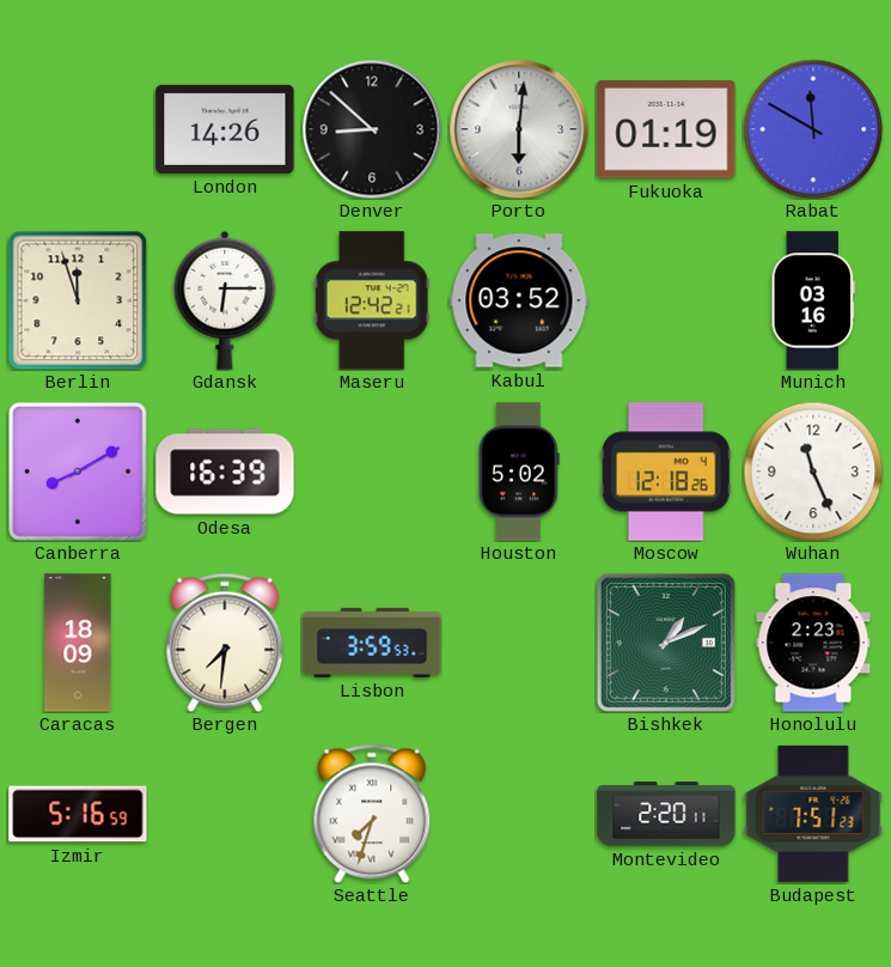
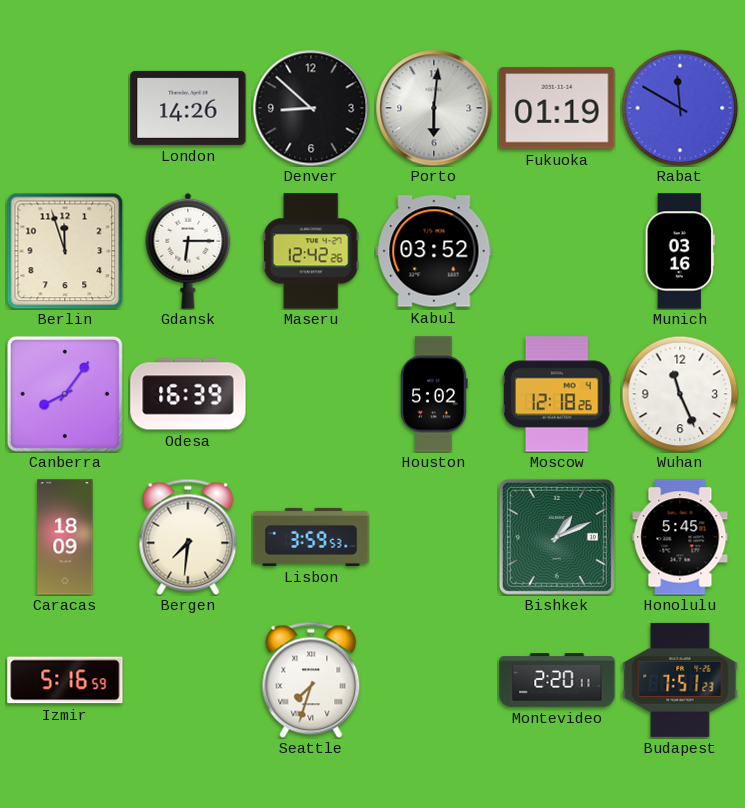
Maseru: 12:42:21 -> 12:42:26 (311, 251)
Canberra: 8:10 -> 8:06 (65, 394)
Honolulu: 2:23 -> 5:45 (680, 537)
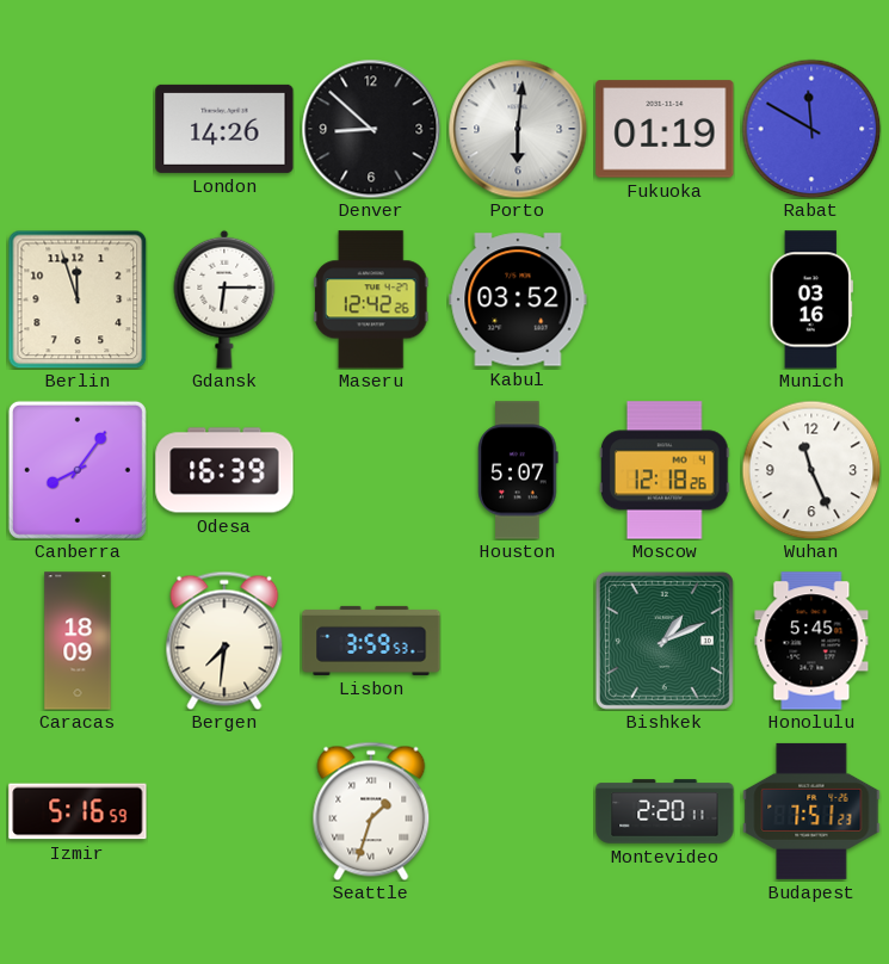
Houston: 5:02 -> 5:07 (518, 470)
Seattle: 7:33 -> 1:33 (371, 811)
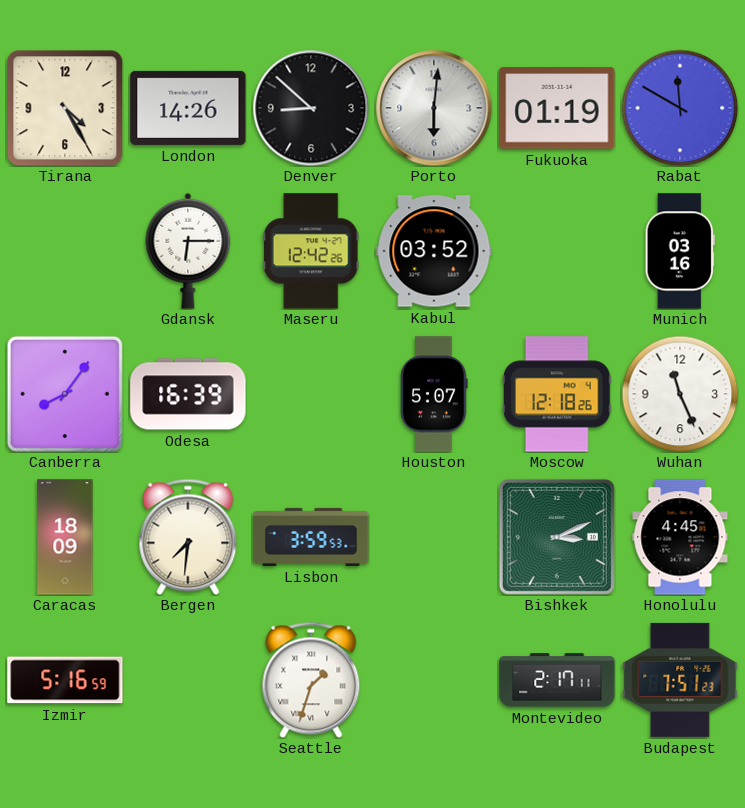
Tirana: none -> 4:25 (65, 108)
Berlin: 11:57 -> none (78, 299)
Bishkek: 1:11 -> 3:11 (557, 537)
Honolulu: 5:45 -> 4:45 (680, 537)
Montevideo: 2:20 -> 2:17 (557, 680)
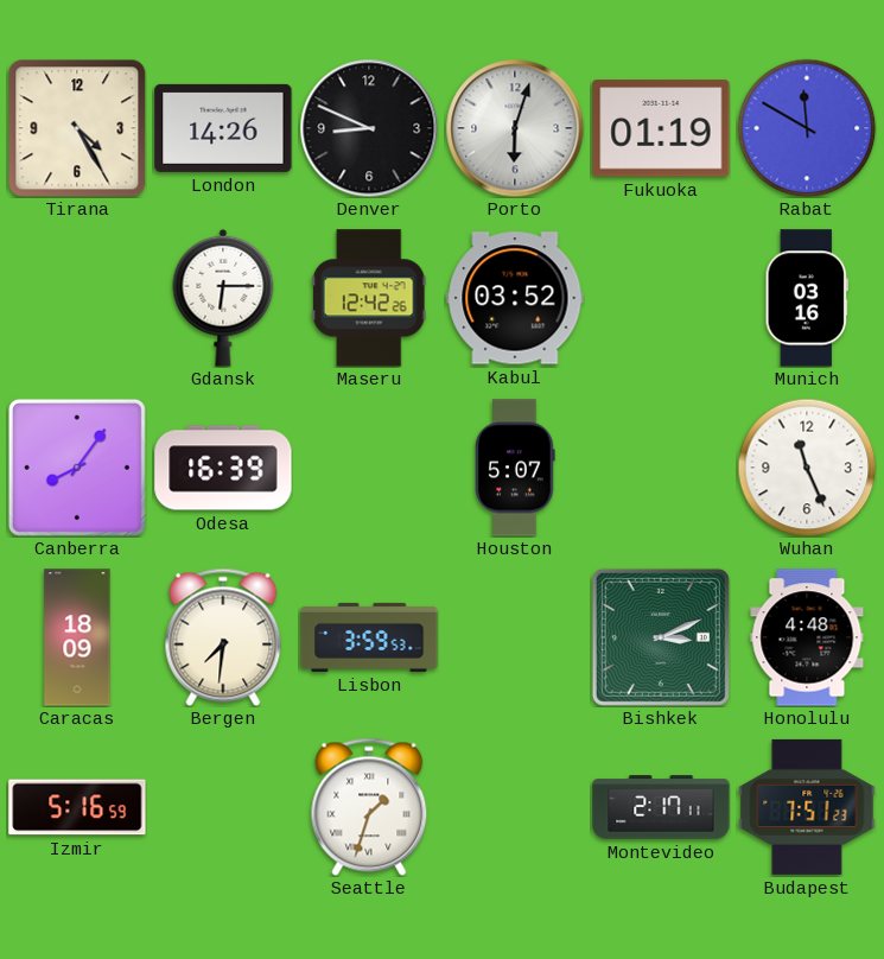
Denver: 8:52 -> 8:49 (369, 128)
Porto: 6:01 -> 6:03 (515, 128)
Moscow: 12:18 -> none (558, 394)
Honolulu: 4:45 -> 4:48 (807, 637)
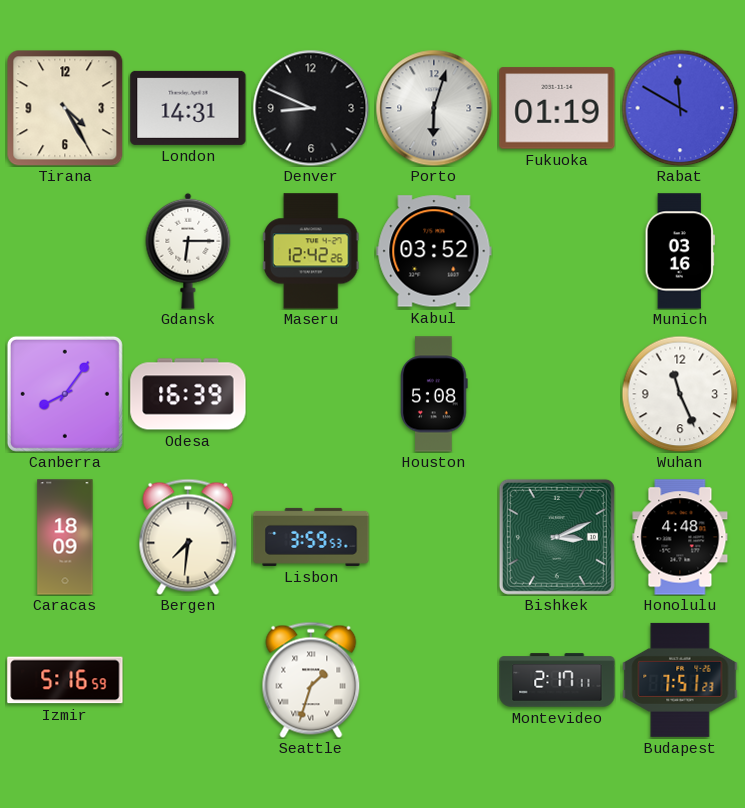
London: 14:26 -> 14:31 (188, 108)
Houston: 5:07 -> 5:08 (434, 394)
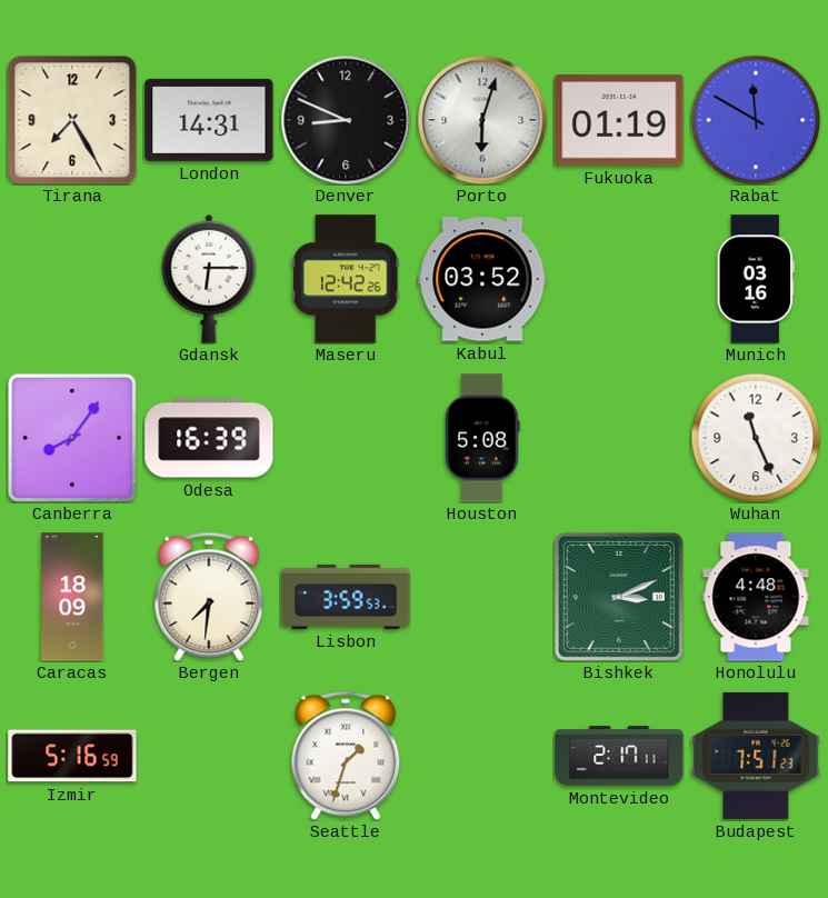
Tirana: 4:25 -> 7:25 (72, 120)
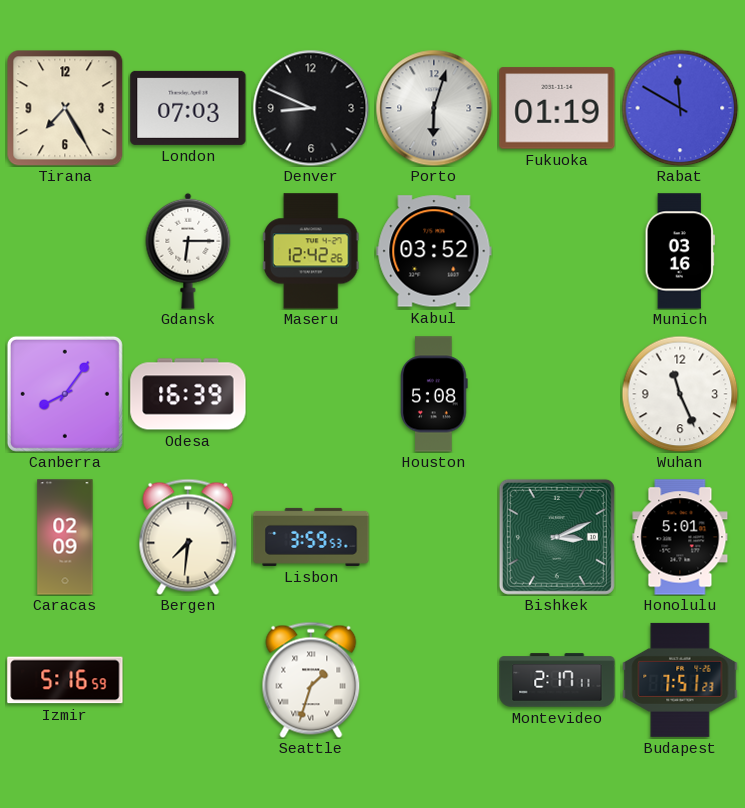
London: 14:31 -> 07:03 (188, 108)
Caracas: 18:09 -> 02:09 (65, 537)
Honolulu: 4:48 -> 5:01 (680, 537)
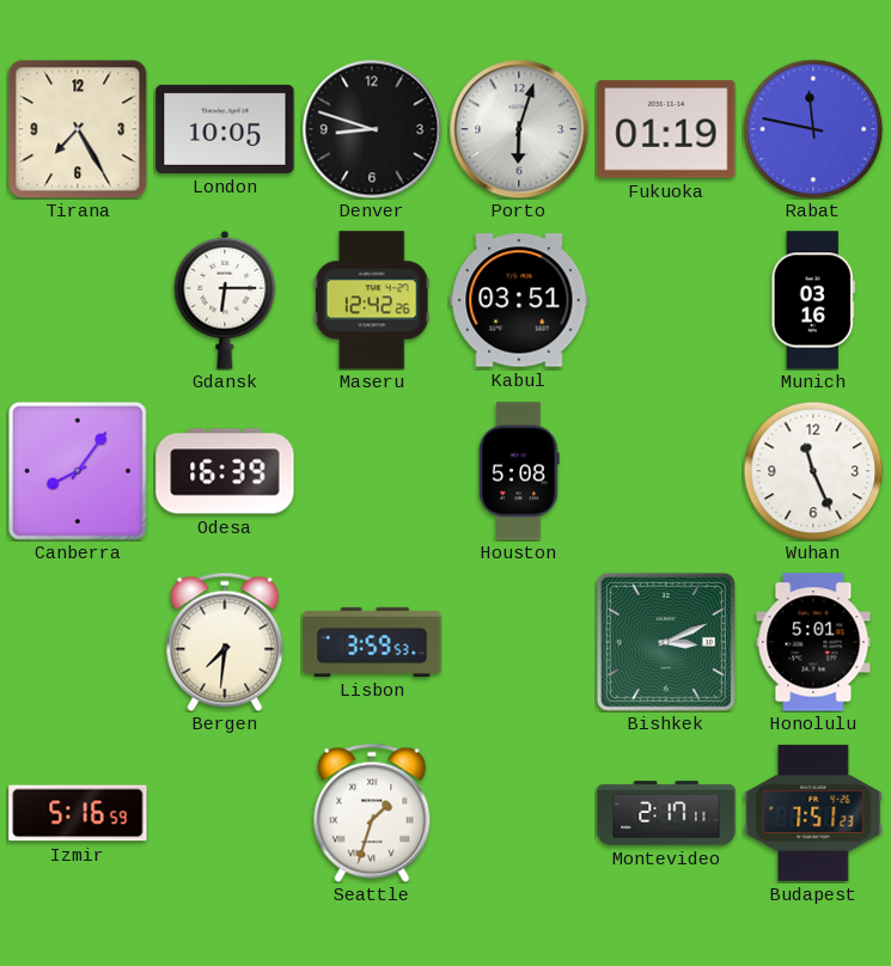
London: 07:03 -> 10:05 (225, 129)
Denver: 8:49 -> 8:48 (372, 129)
Rabat: 11:50 -> 11:47 (813, 129)
Kabul: 03:52 -> 03:51 (519, 300)
Caracas: 02:09 -> none (65, 537)
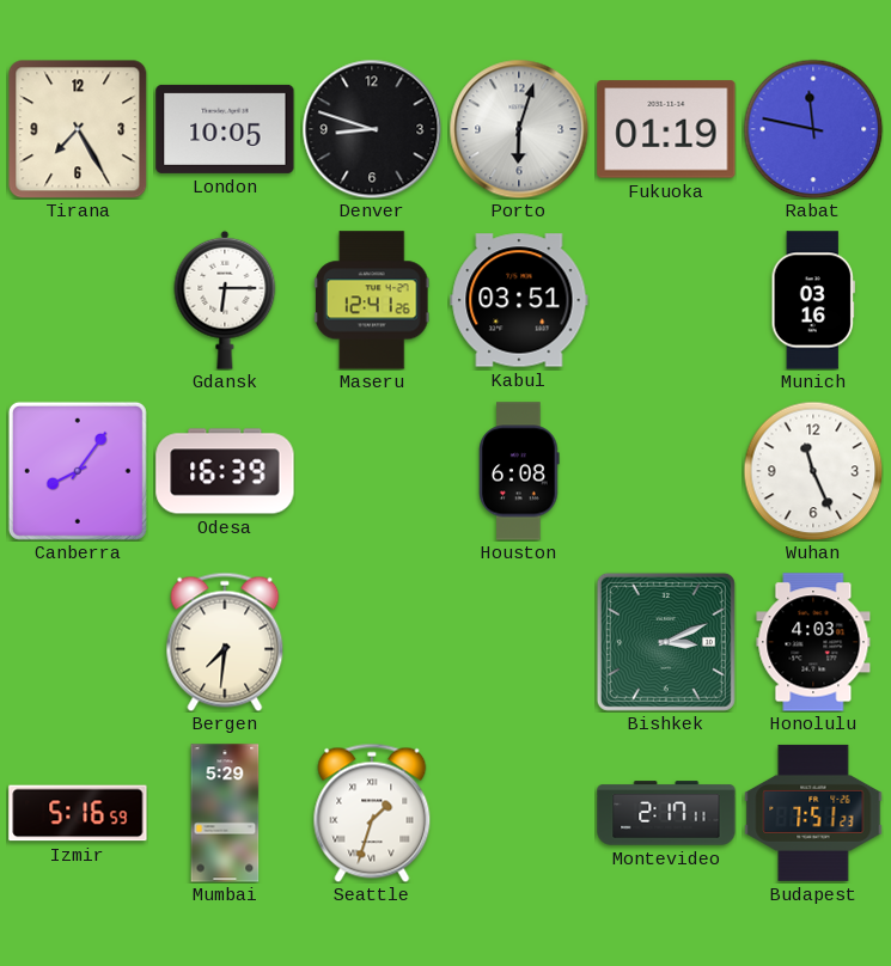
Maseru: 12:42 -> 12:41 (372, 300)
Houston: 5:08 -> 6:08 (519, 471)
Lisbon: 3:59 -> none (372, 642)
Honolulu: 5:01 -> 4:03 (813, 642)
Mumbai: none -> 5:29 (225, 813)
